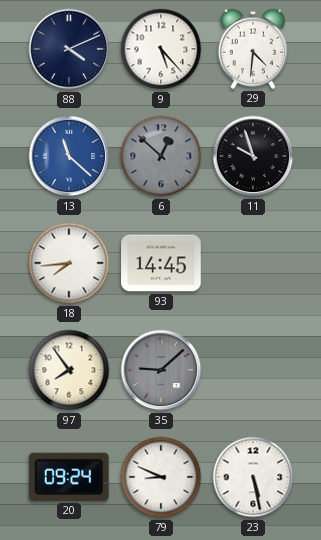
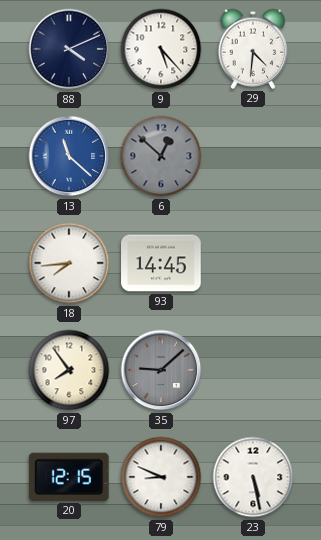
11: 9:57 -> none (253, 156)
20: 09:24 -> 12:15 (69, 477)
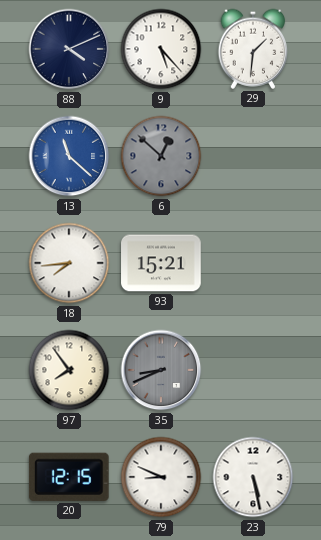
29: 4:31 -> 1:31 (253, 49)
93: 14:45 -> 15:21 (161, 263)
35: 9:08 -> 8:41 (161, 370)
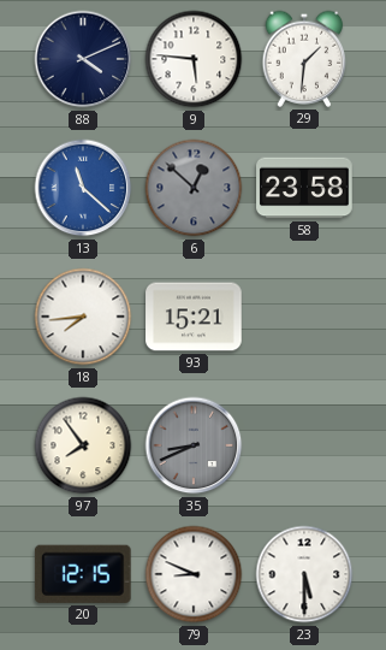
9: 5:23 -> 5:46 (194, 59)
58: none -> 23:58 (304, 188)
23: 5:28 -> 5:30 (304, 574)
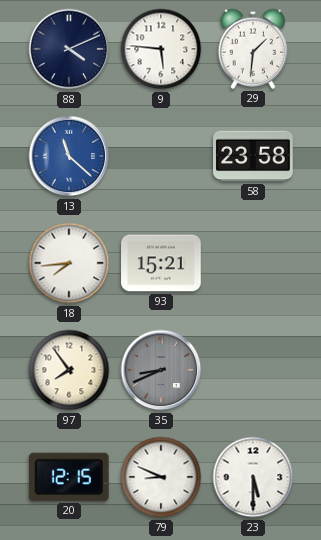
6: 12:52 -> none (194, 188)
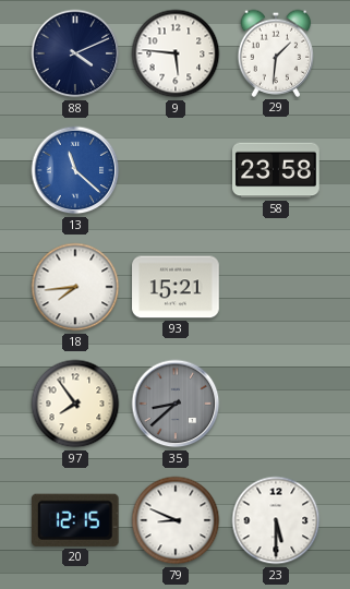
35: 8:41 -> 8:38 (176, 404)
